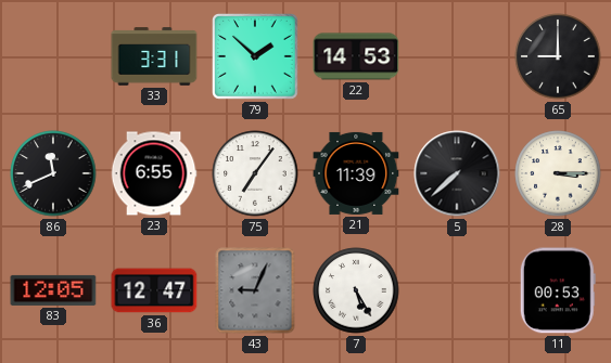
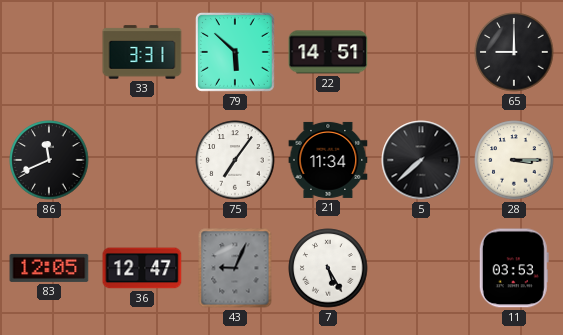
79: 1:52 -> 5:52 (236, 53)
22: 14:53 -> 14:51 (328, 52)
23: 6:55 -> none (154, 173)
21: 11:39 -> 11:34 (328, 160)
11: 00:53 -> 03:53 (514, 268)
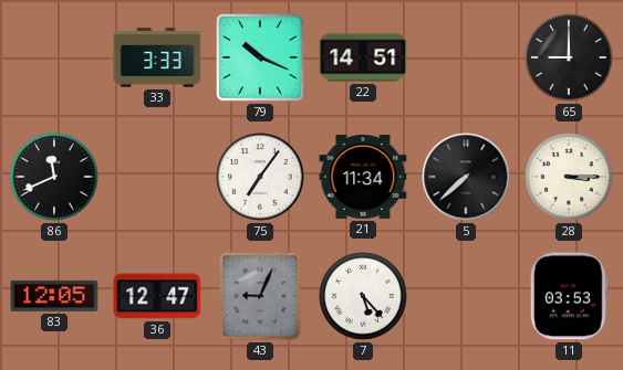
33: 3:31 -> 3:33 (157, 57)
79: 5:52 -> 10:19 (261, 59)
7: 5:25 -> 5:23 (363, 296)
